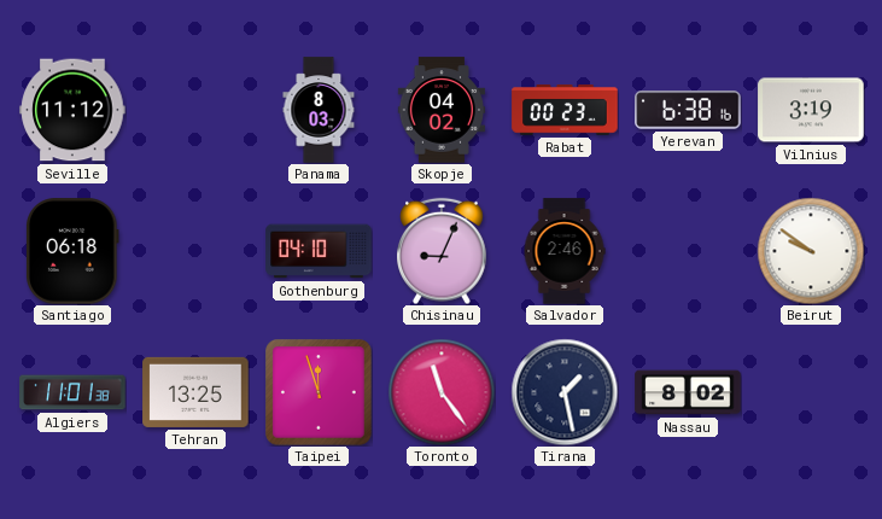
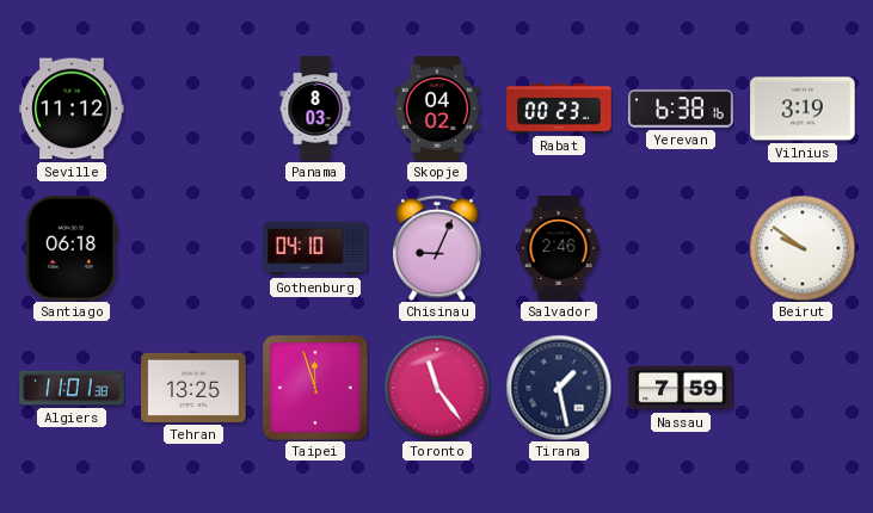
Nassau: 8:02 -> 7:59 (681, 388)
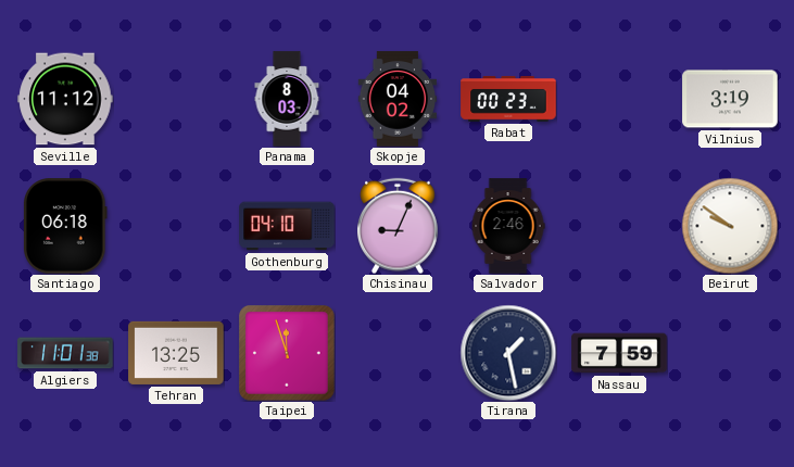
Yerevan: 6:38 -> none (681, 109)
Toronto: 11:24 -> none (437, 388)
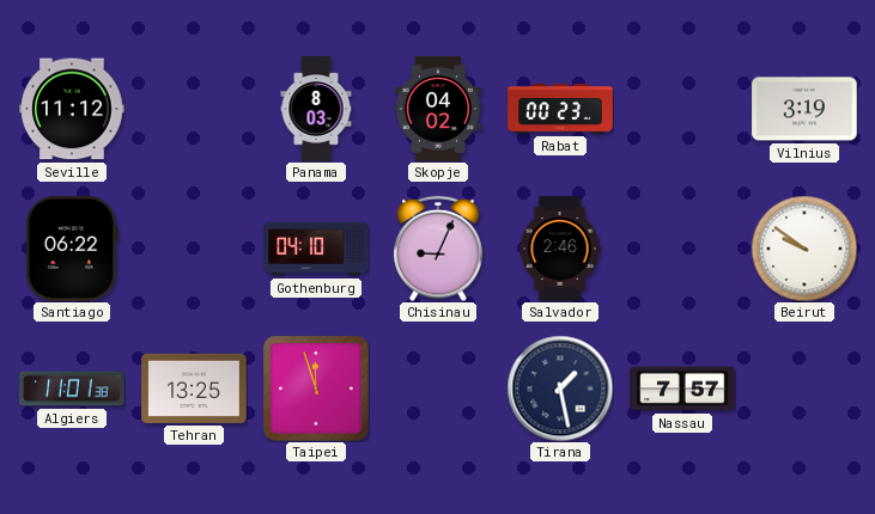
Santiago: 06:18 -> 06:22 (73, 249)
Nassau: 7:59 -> 7:57 (682, 388)
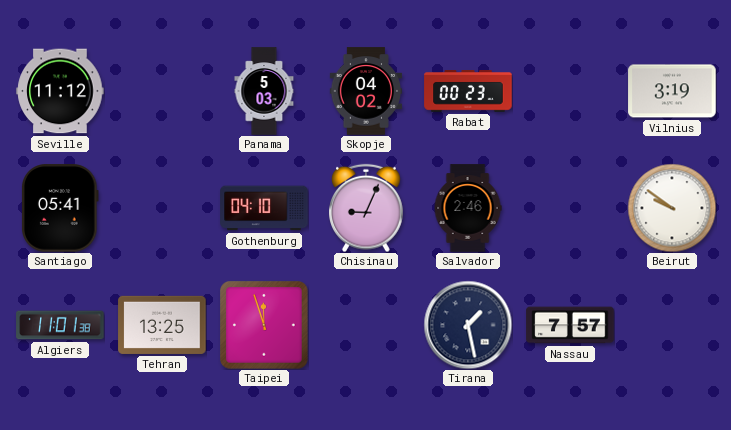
Panama: 8:03 -> 5:03 (264, 91)
Santiago: 06:22 -> 05:41 (61, 208)
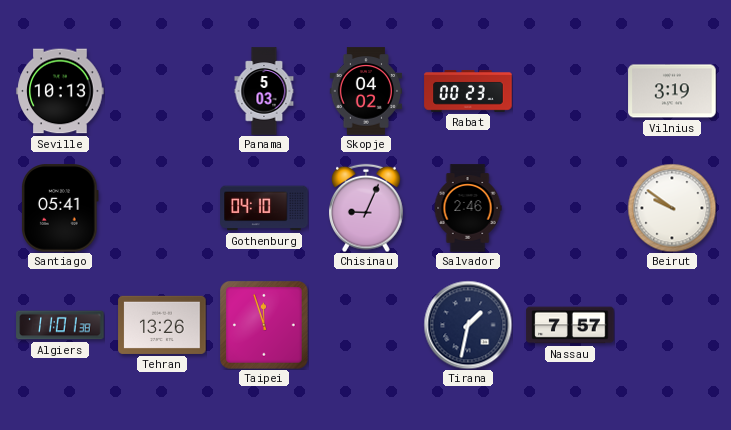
Seville: 11:12 -> 10:13 (60, 91)
Tehran: 13:25 -> 13:26 (162, 325)
Tirana: 1:28 -> 1:32 (468, 325)
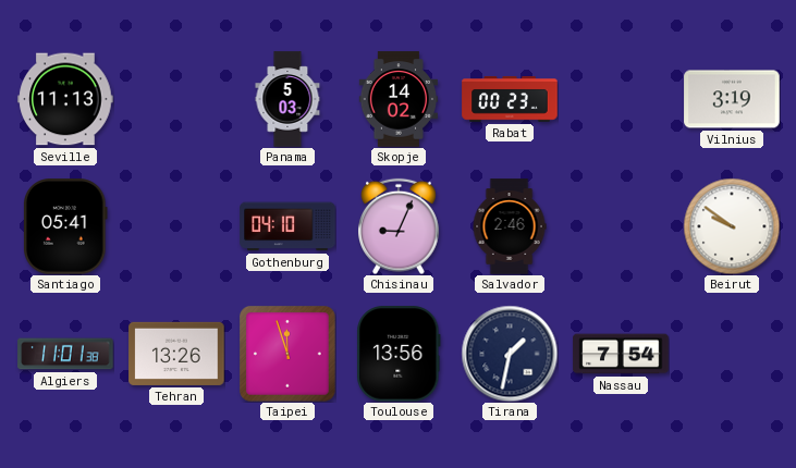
Seville: 10:13 -> 11:13 (65, 99)
Skopje: 04:02 -> 14:02 (399, 99)
Toulouse: none -> 13:56 (399, 354)
Nassau: 7:57 -> 7:54 (621, 354)
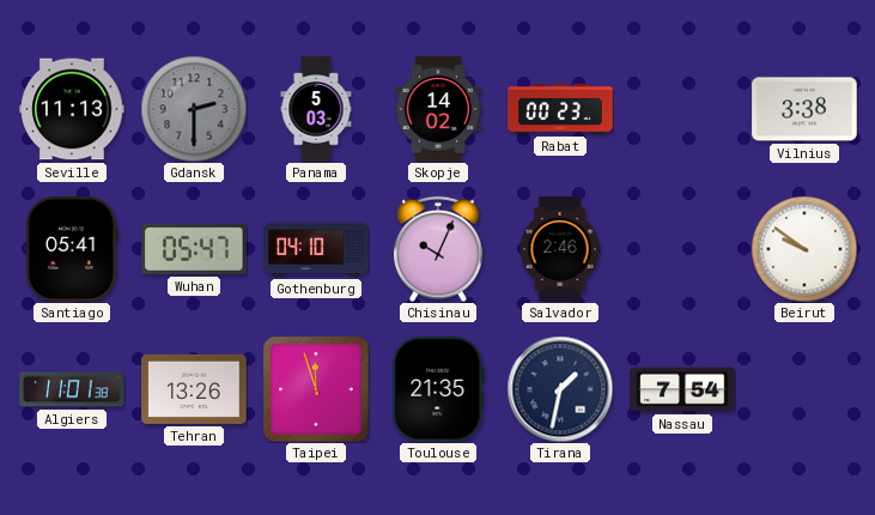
Gdansk: none -> 2:30 (194, 109)
Vilnius: 3:19 -> 3:38 (804, 109)
Wuhan: none -> 05:47 (194, 249)
Chisinau: 9:04 -> 10:04 (439, 249)
Toulouse: 13:56 -> 21:35 (438, 389)
